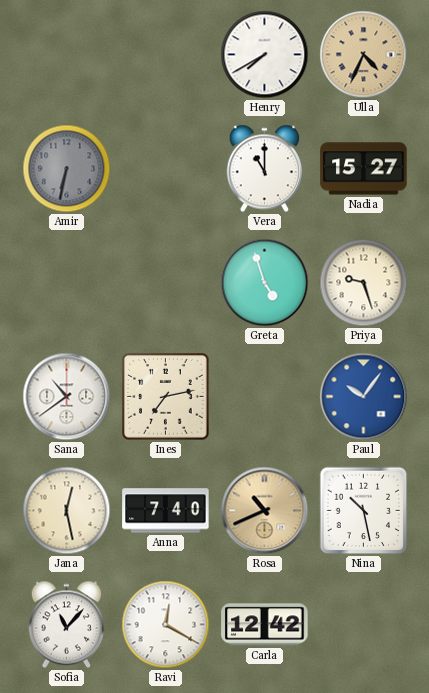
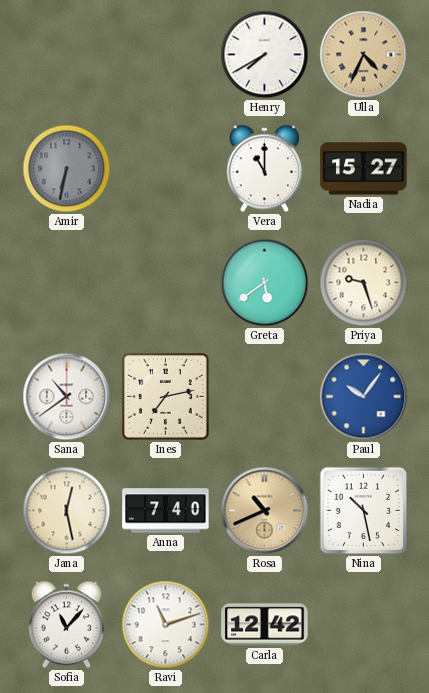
Greta: 4:57 -> 5:39 (265, 283)
Ravi: 12:20 -> 11:12 (166, 625)
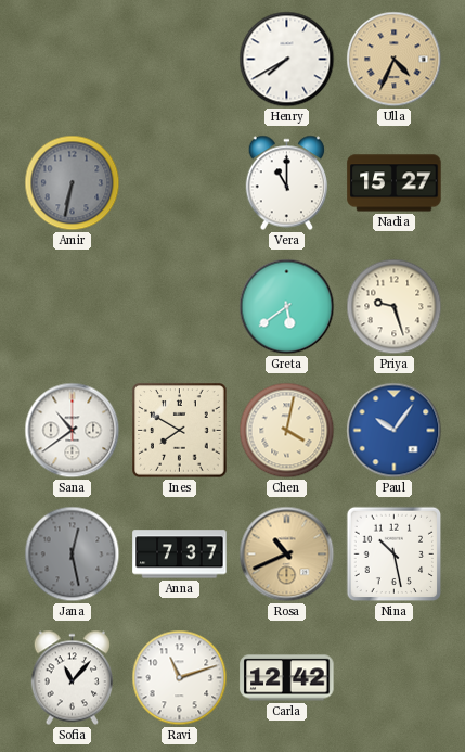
Ines: 7:13 -> 7:50 (180, 431)
Chen: none -> 4:02 (287, 431)
Jana dial: cream -> grey (73, 555)
Anna: 7:40 -> 7:37 (180, 555)
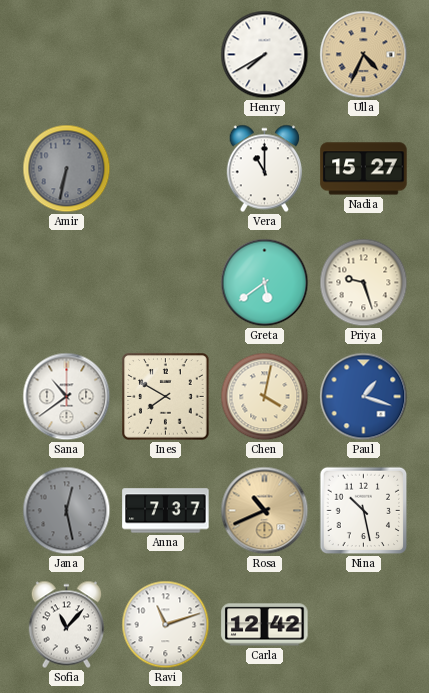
Paul: 10:06 -> 1:18 (364, 397)
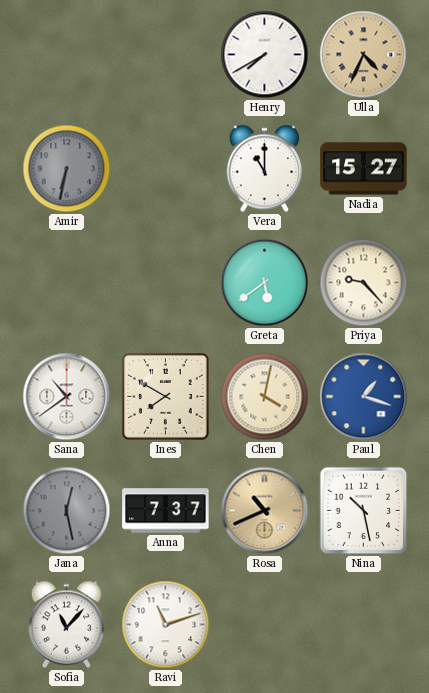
Priya: 9:27 -> 9:23 (364, 283)
Carla: 12:42 -> none (265, 625)
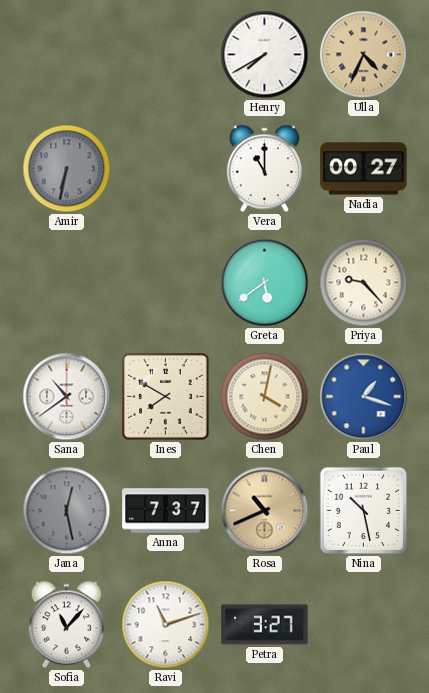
Nadia: 15:27 -> 00:27 (364, 169)
Petra: none -> 3:27 (265, 625)
